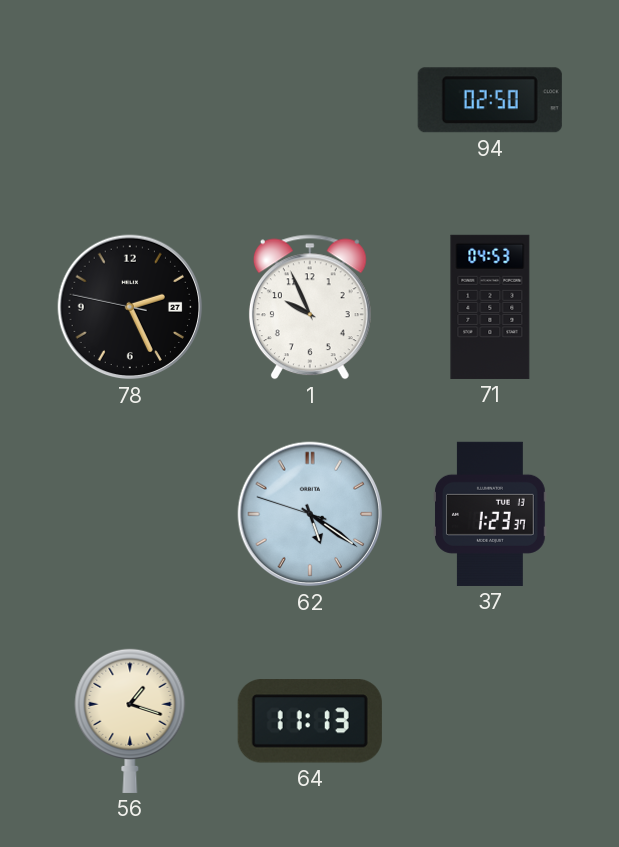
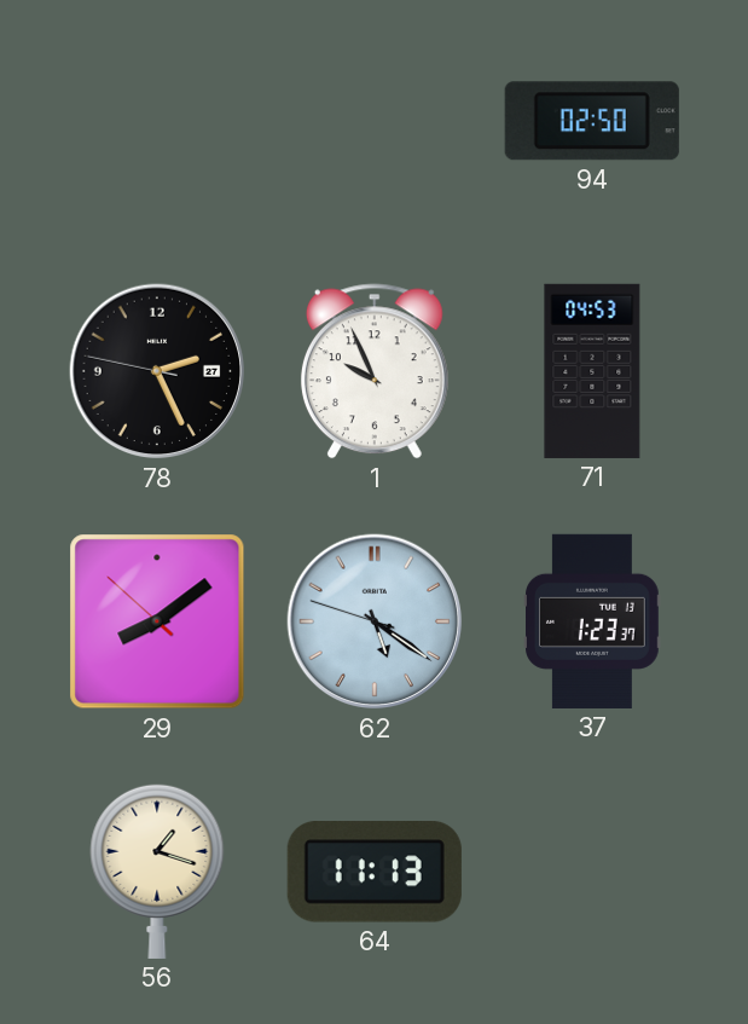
29: none -> 8:08 (157, 621)
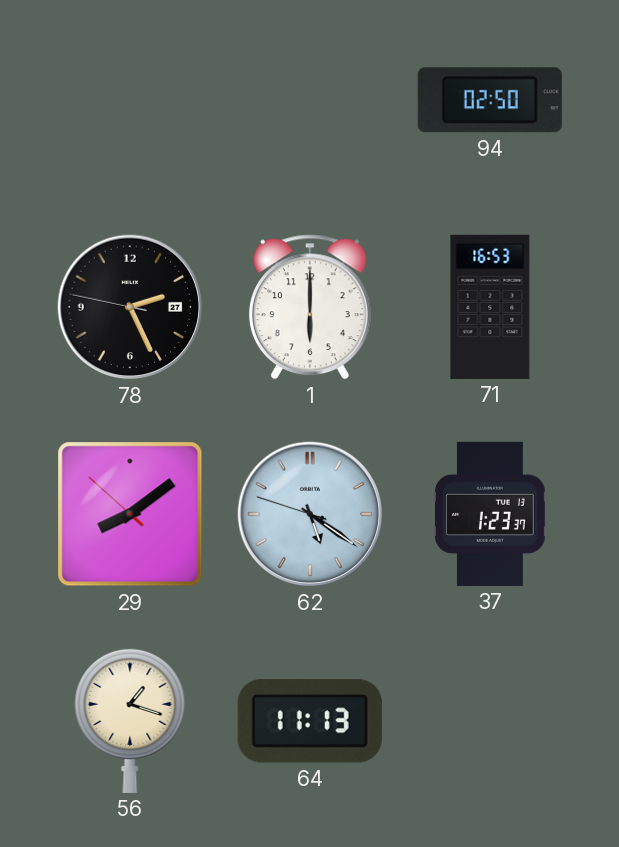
1: 9:56 -> 6:00 (310, 307)
71: 04:53 -> 16:53 (490, 307)
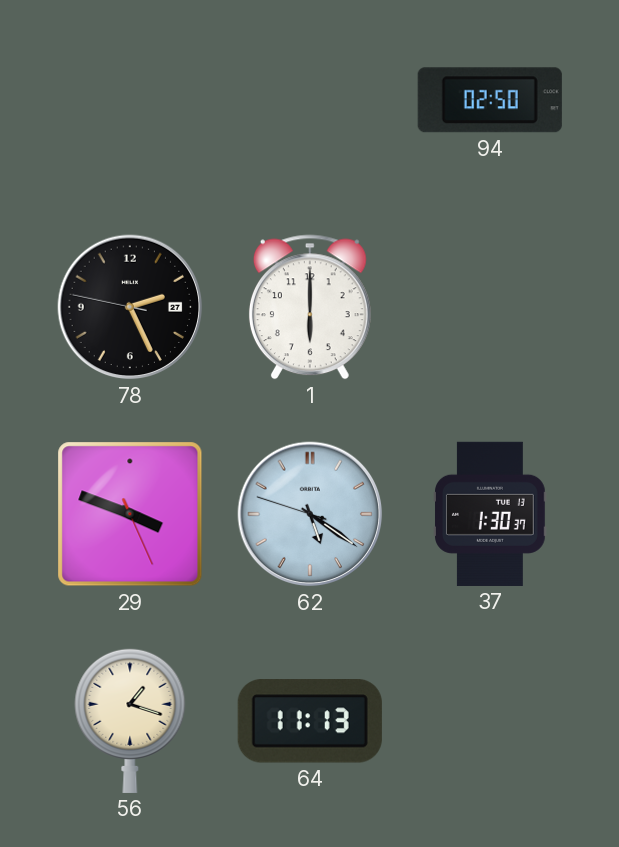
71: 16:53 -> none (490, 307)
29: 8:08 -> 3:48 (130, 514)
37: 1:23 -> 1:30 (491, 514)
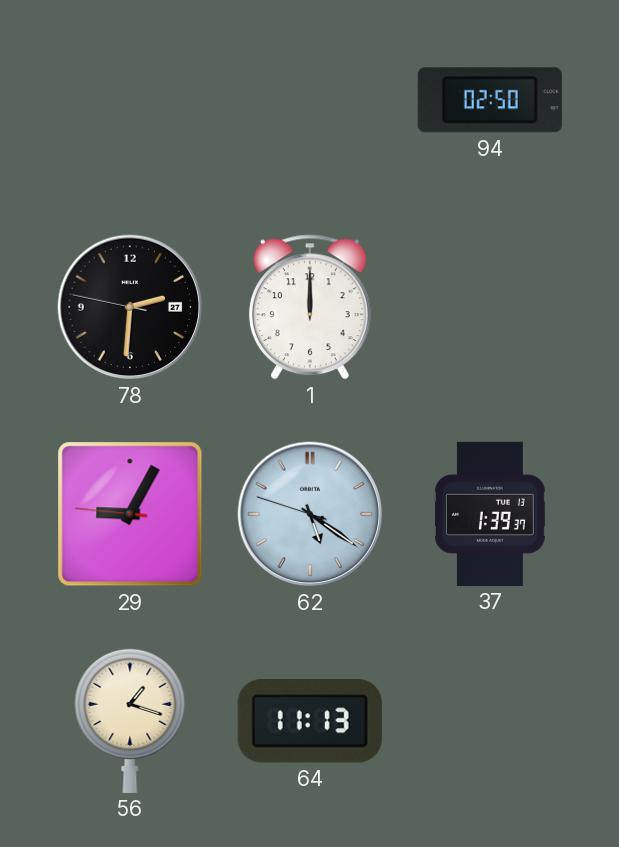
78: 2:25 -> 2:30 (130, 307)
1: 6:00 -> 12:00 (310, 307)
29: 3:48 -> 9:04 (130, 514)
37: 1:30 -> 1:39 (491, 514)
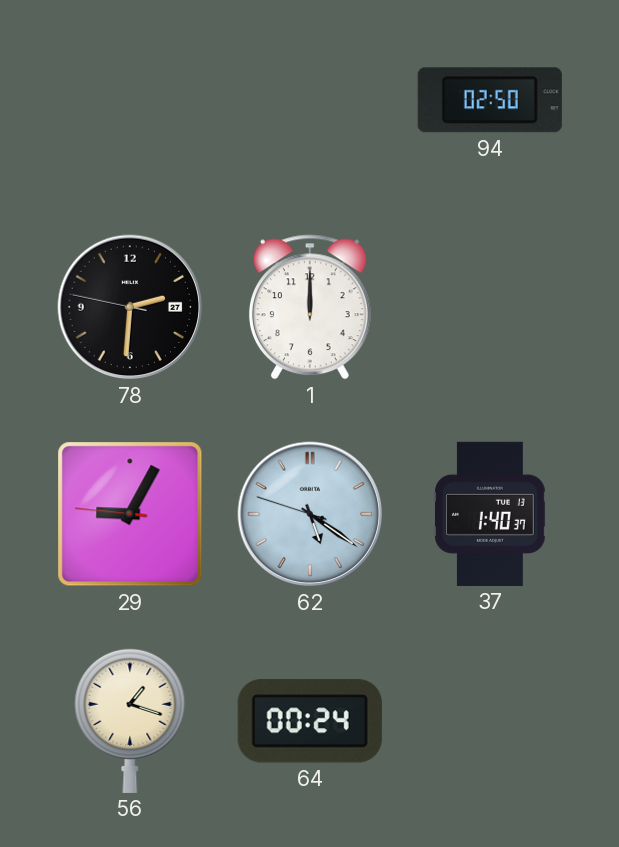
37: 1:39 -> 1:40 (491, 514)
64: 11:13 -> 00:24 (310, 721)
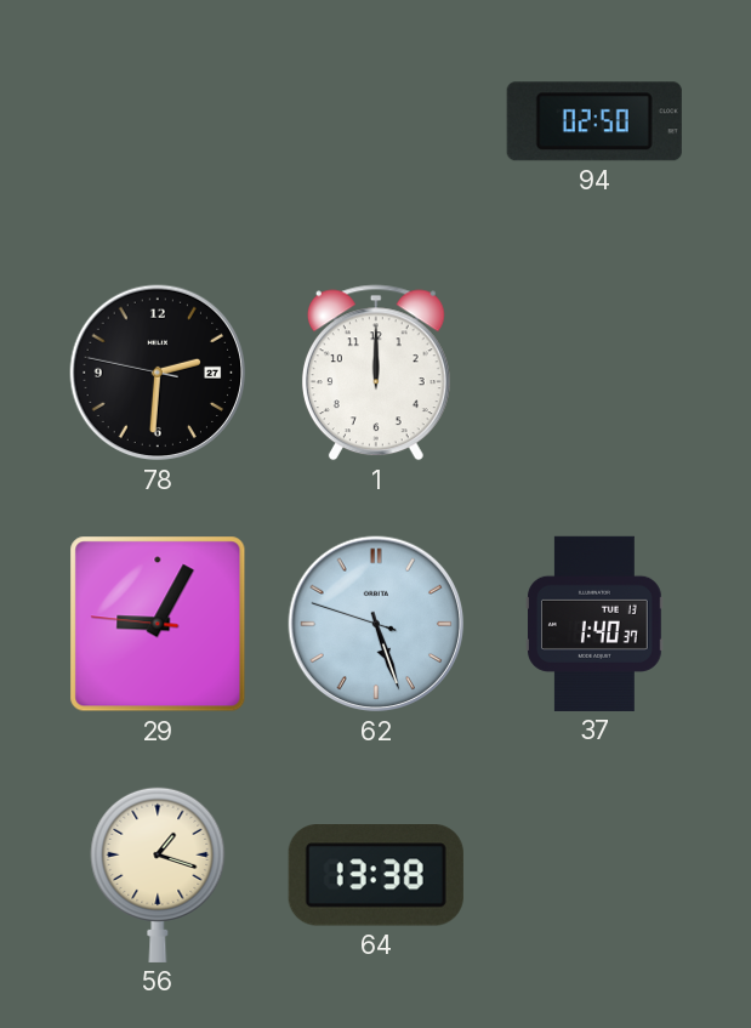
62: 5:20 -> 5:26 (376, 624)
64: 00:24 -> 13:38 (376, 875)
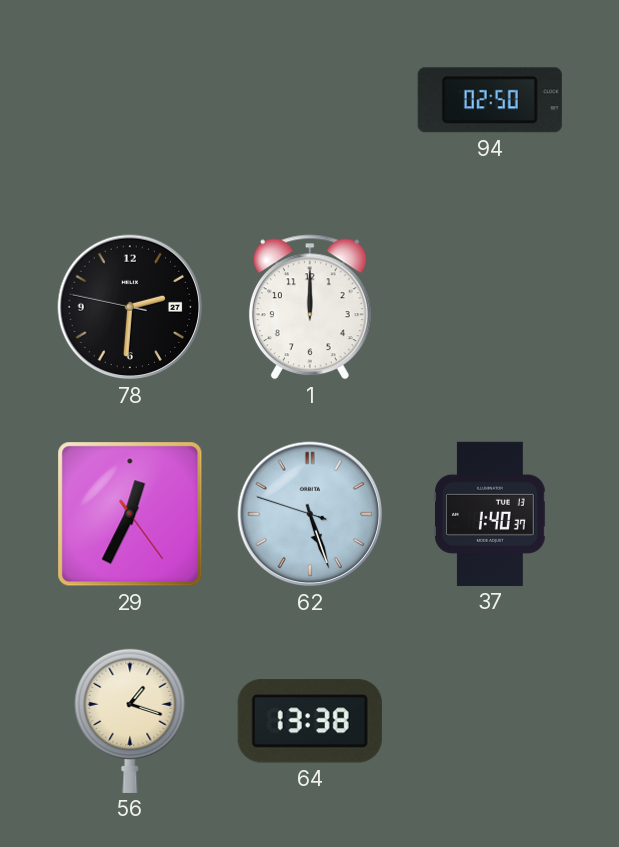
29: 9:04 -> 12:34 (130, 514)
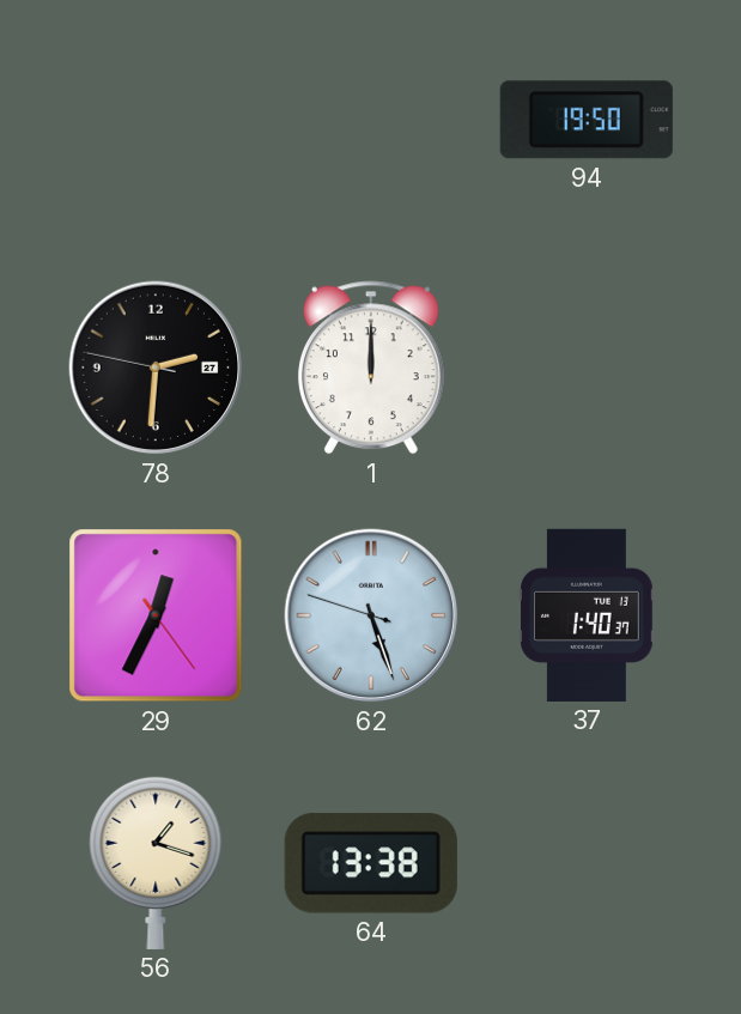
94: 02:50 -> 19:50 (587, 120)
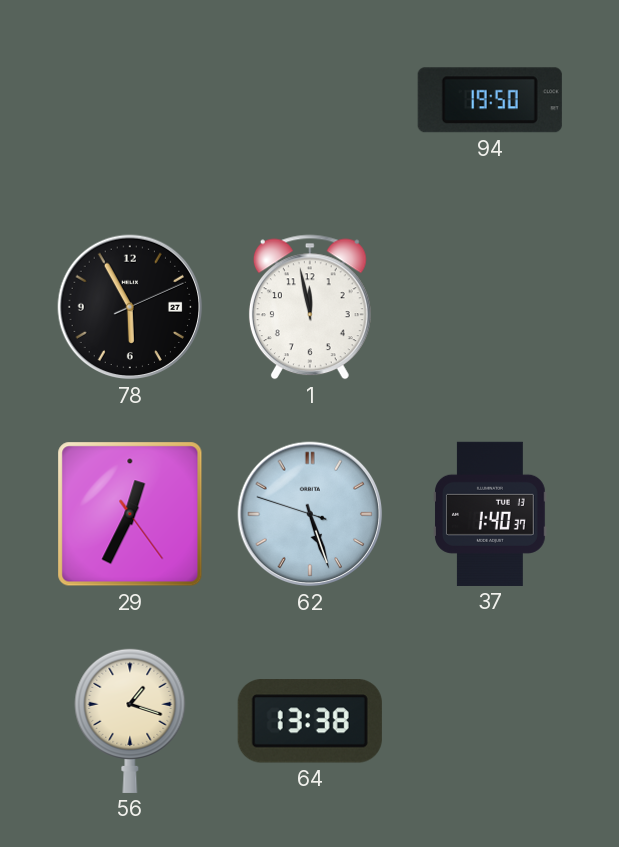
78: 2:30 -> 5:55 (130, 307)
1: 12:00 -> 11:58 (310, 307)
